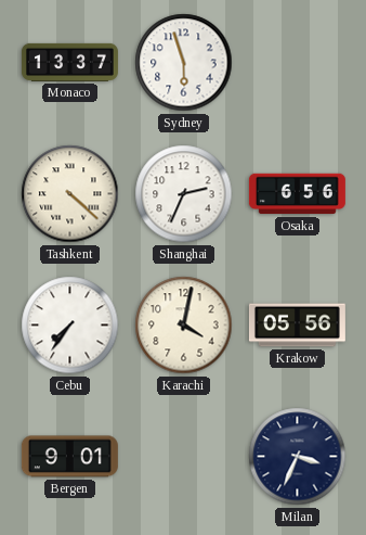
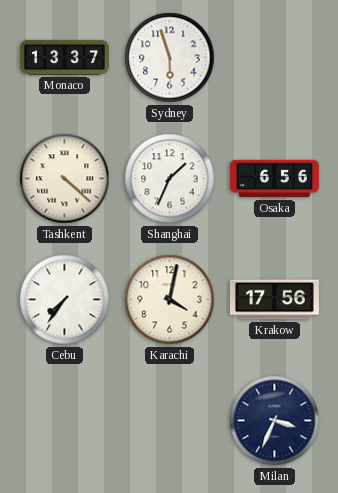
Shanghai: 2:34 -> 1:34 (170, 179)
Krakow: 05:56 -> 17:56 (274, 300)
Bergen: 9:01 -> none (69, 457)
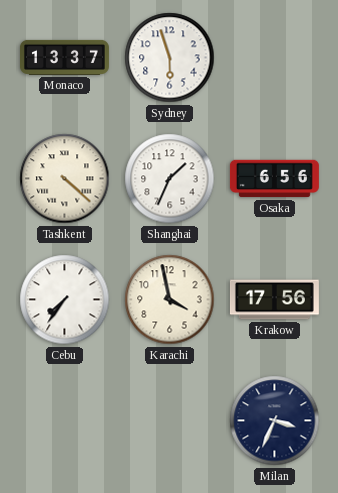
Karachi: 4:02 -> 3:58 (170, 300)
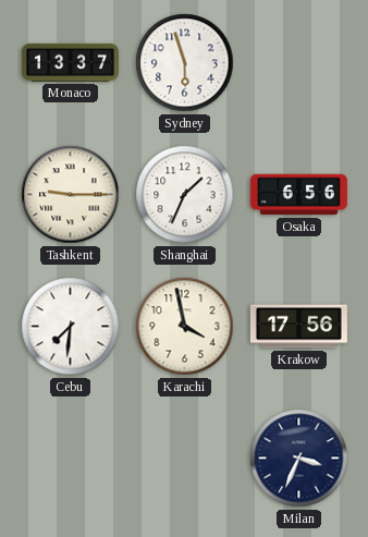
Tashkent: 4:22 -> 9:15 (71, 195)
Cebu: 7:36 -> 7:31 (71, 327)
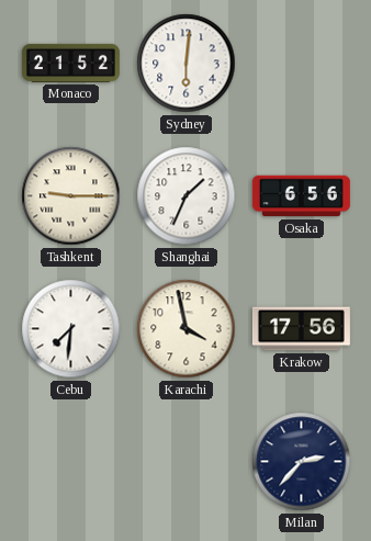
Monaco: 13:37 -> 21:52 (70, 63)
Sydney: 5:57 -> 6:01 (187, 64)
Milan: 3:34 -> 2:37 (302, 462)
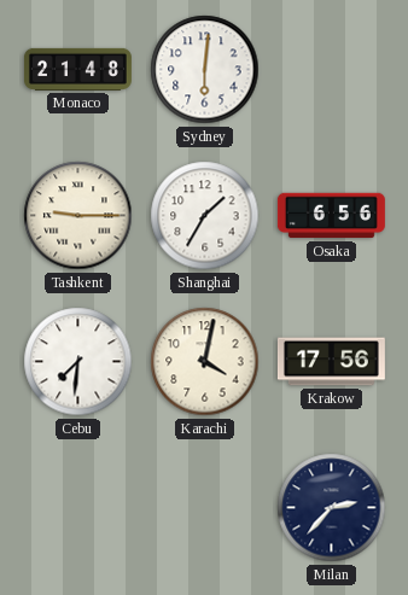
Monaco: 21:52 -> 21:48 (77, 69)
Shanghai: 1:34 -> 1:35 (205, 216)
Karachi: 3:58 -> 4:02 (205, 362)
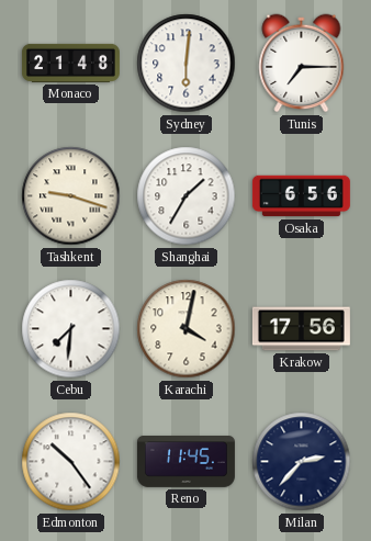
Tunis: none -> 7:15 (302, 64)
Tashkent: 9:15 -> 9:18 (71, 196)
Edmonton: none -> 10:24 (71, 462)
Reno: none -> 11:45 (185, 462)
